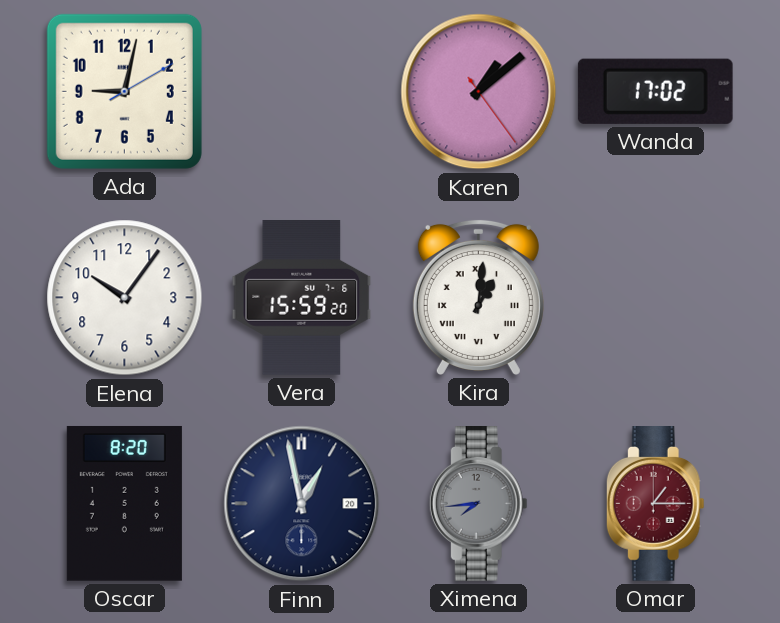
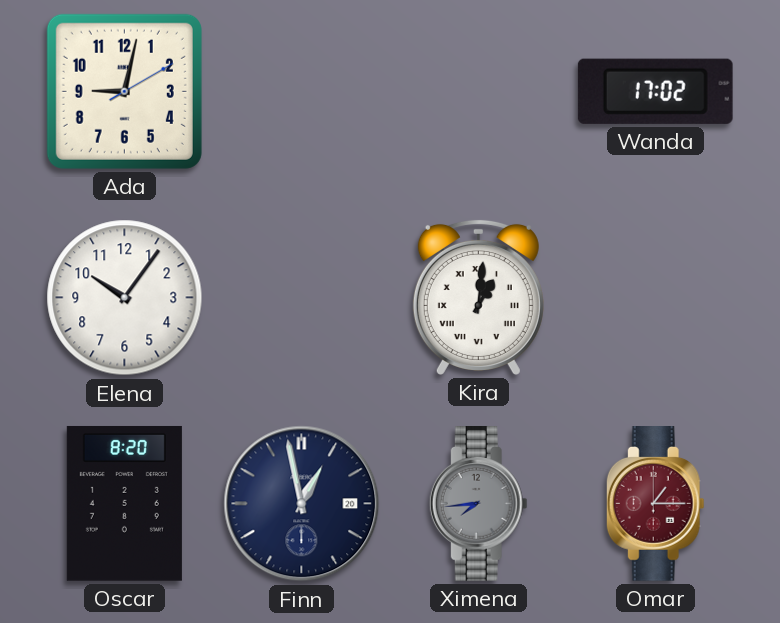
Karen: 1:08 -> none (479, 92)
Vera: 15:59 -> none (302, 298)
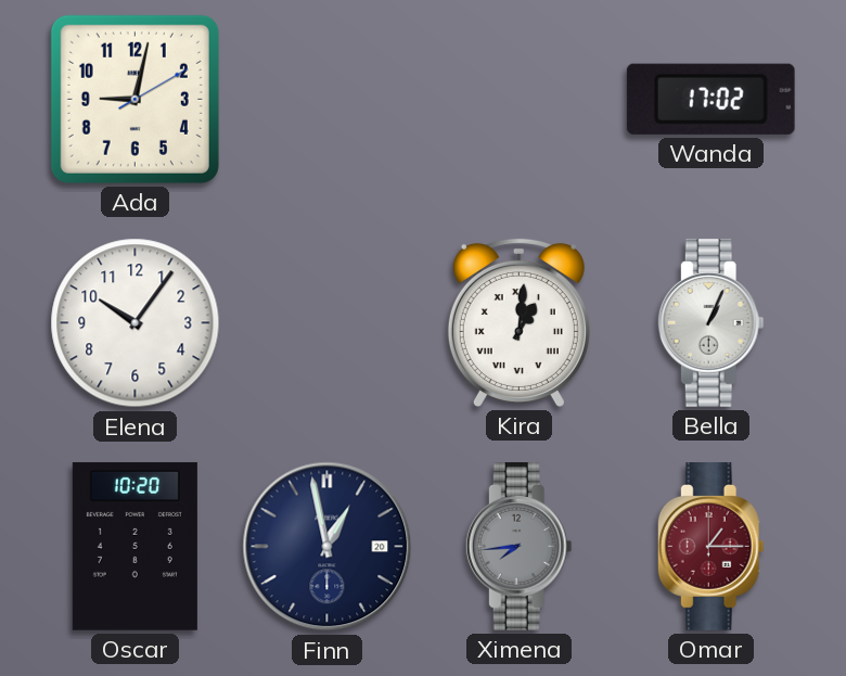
Bella: none -> 1:04 (710, 323)
Oscar: 8:20 -> 10:20 (134, 546)
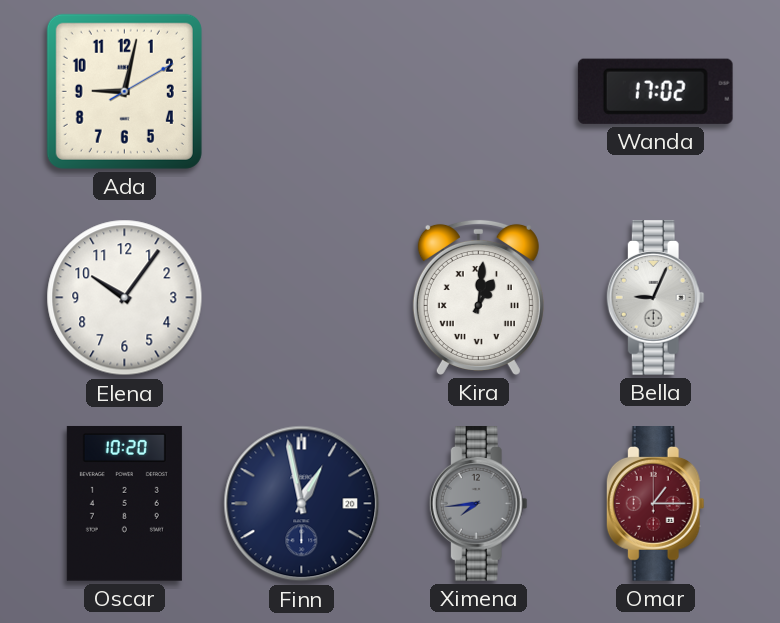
Bella: 1:04 -> 9:04 (655, 298)
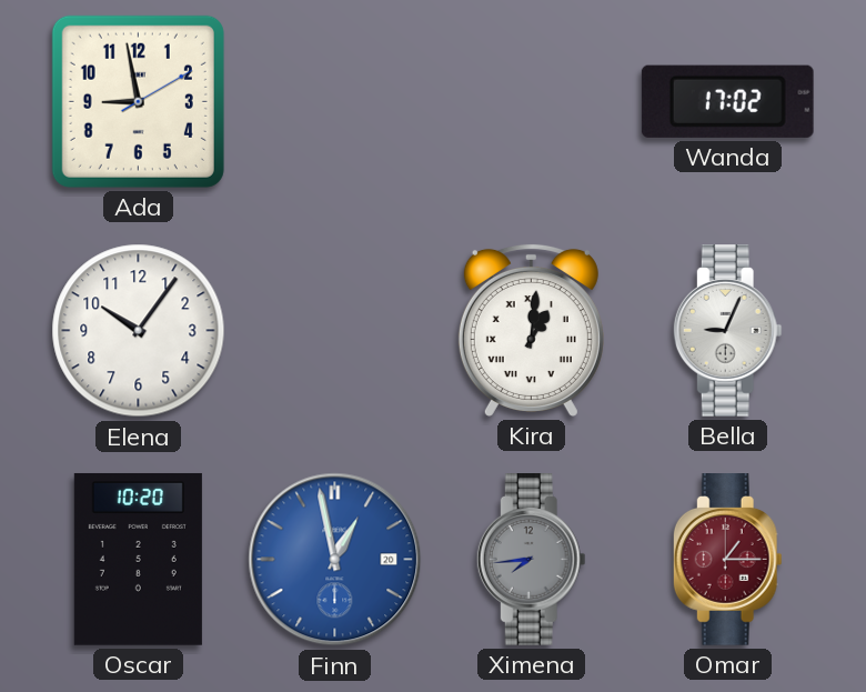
Ada: 9:02 -> 8:58 (138, 101)
Finn dial: navy -> blue (335, 560)
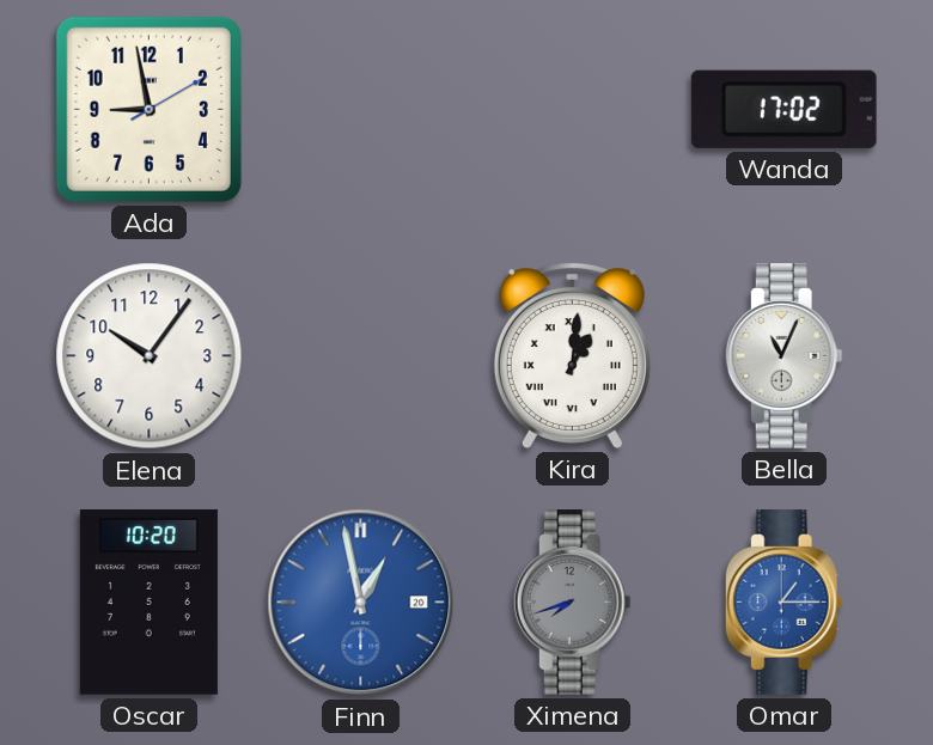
Bella: 9:04 -> 11:04 (783, 356)
Ximena: 7:44 -> 7:42 (572, 603)
Omar dial: burgundy -> blue (783, 603)
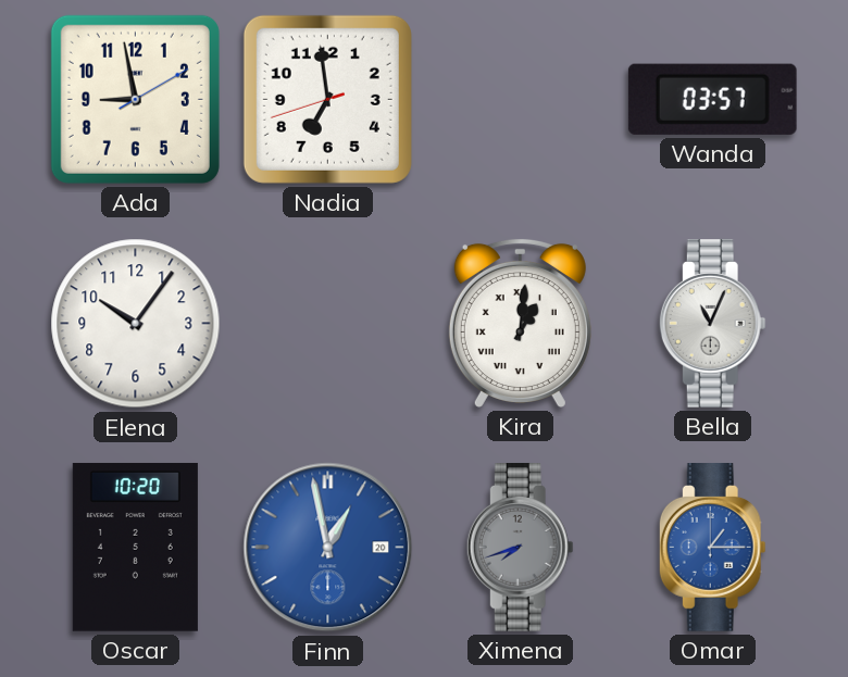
Nadia: none -> 6:58 (327, 99)
Wanda: 17:02 -> 03:57 (712, 99)
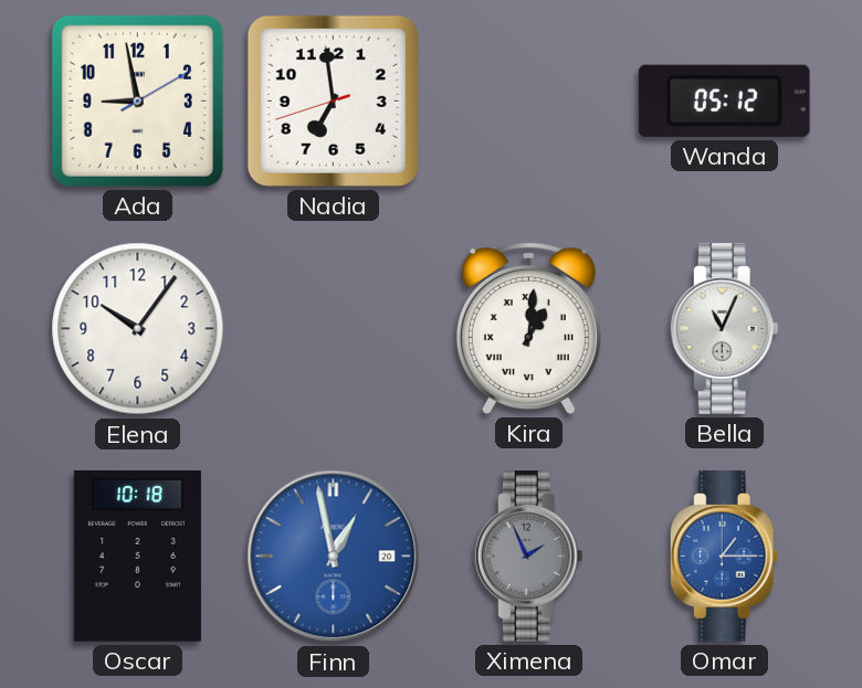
Wanda: 03:57 -> 05:12 (724, 100)
Oscar: 10:20 -> 10:18 (137, 555)
Ximena: 7:42 -> 1:56 (528, 557)
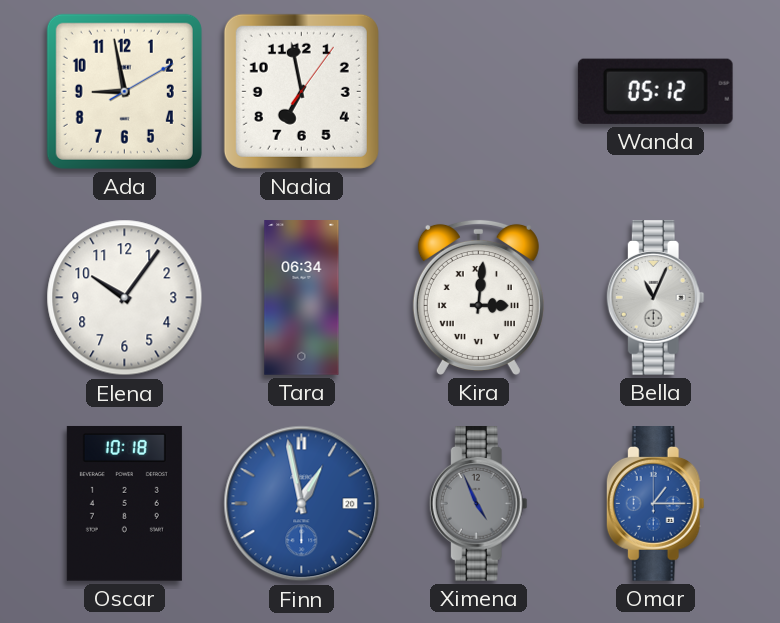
Nadia: 6:58:42 -> 6:58:06 (301, 91)
Tara: none -> 06:34 (302, 298)
Kira: 1:01 -> 3:01 (478, 297)
Ximena: 1:56 -> 4:56 (478, 504)
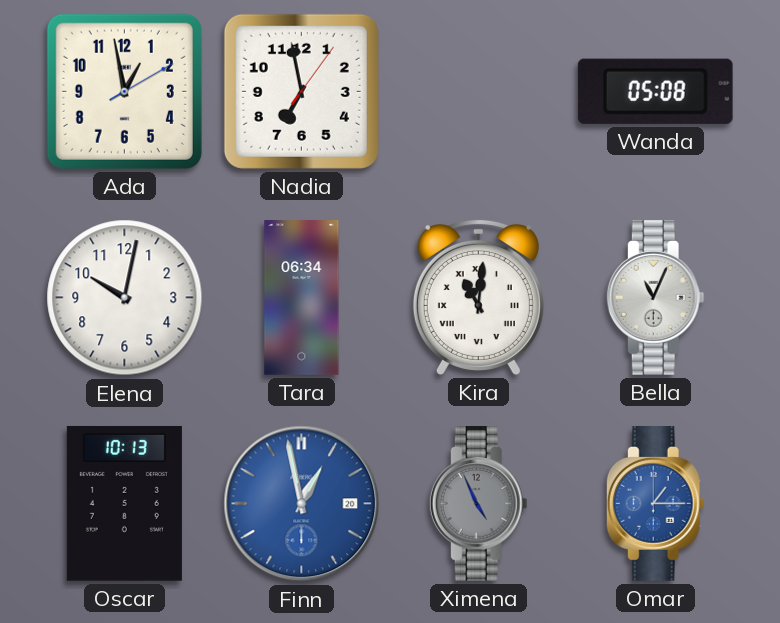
Ada: 8:58 -> 12:58 (124, 91)
Wanda: 05:12 -> 05:08 (655, 91)
Elena: 10:06 -> 10:02 (125, 298)
Kira: 3:01 -> 11:01 (478, 297)
Oscar: 10:18 -> 10:13 (124, 503)
